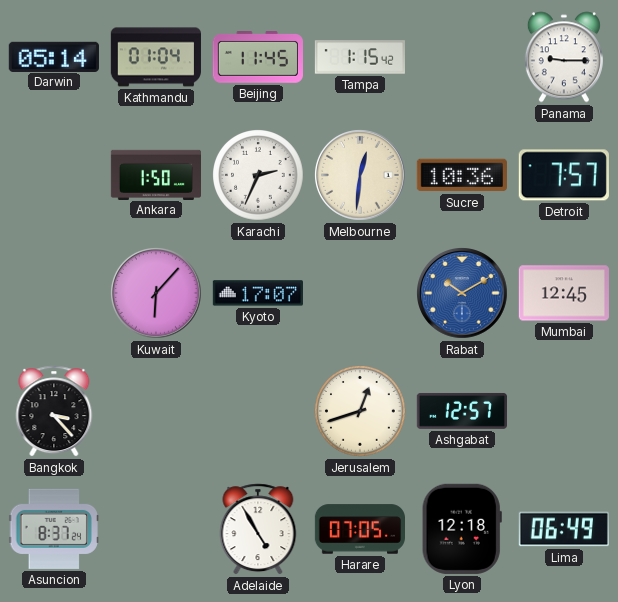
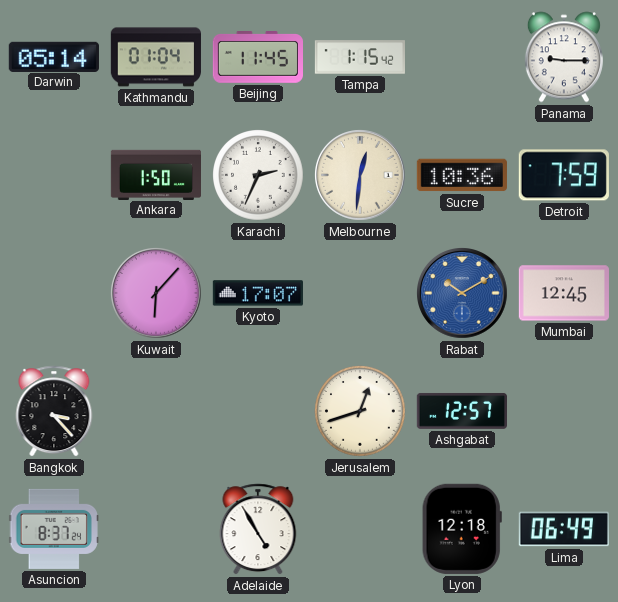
Detroit: 7:57 -> 7:59 (564, 175)
Harare: 07:05 -> none (359, 529)
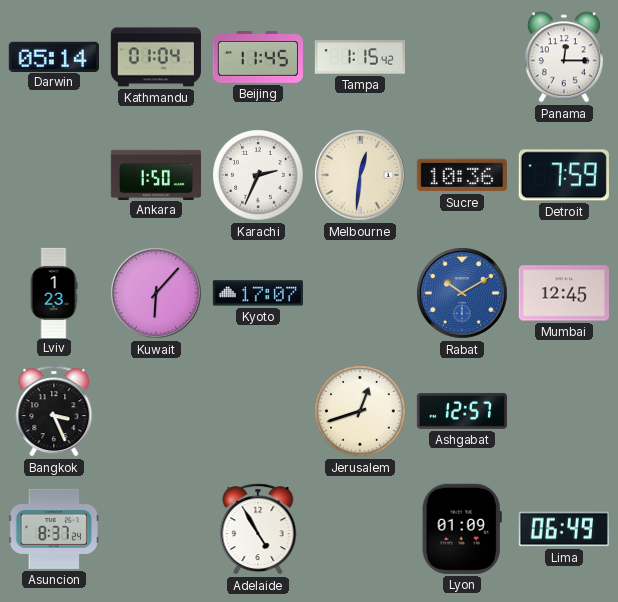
Panama: 9:15 -> 12:15 (564, 57)
Lviv: none -> 1:23 (54, 292)
Bangkok: 3:23 -> 3:26 (54, 411)
Lyon: 12:18 -> 01:09 (462, 529)
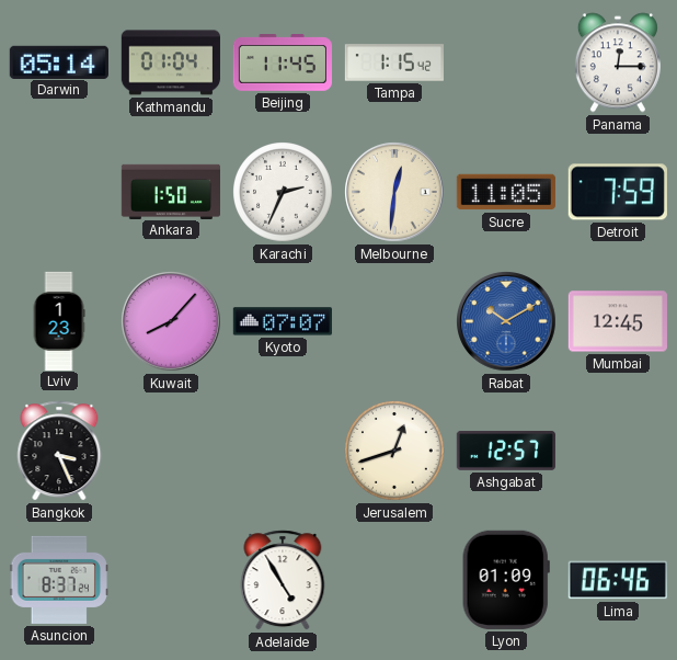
Sucre: 10:36 -> 11:05 (506, 192)
Kuwait: 6:07 -> 8:07 (172, 322)
Kyoto: 17:07 -> 07:07 (283, 321)
Lima: 06:49 -> 06:46 (618, 580)
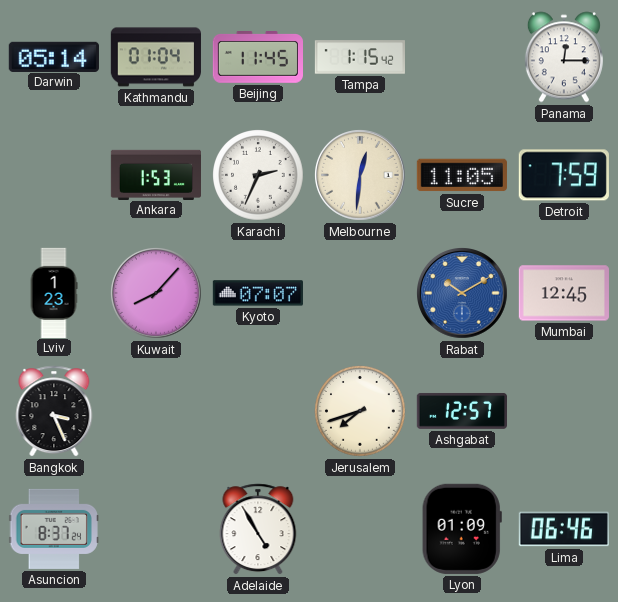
Ankara: 1:50 -> 1:53 (155, 174)
Jerusalem: 12:42 -> 7:42 (361, 412)
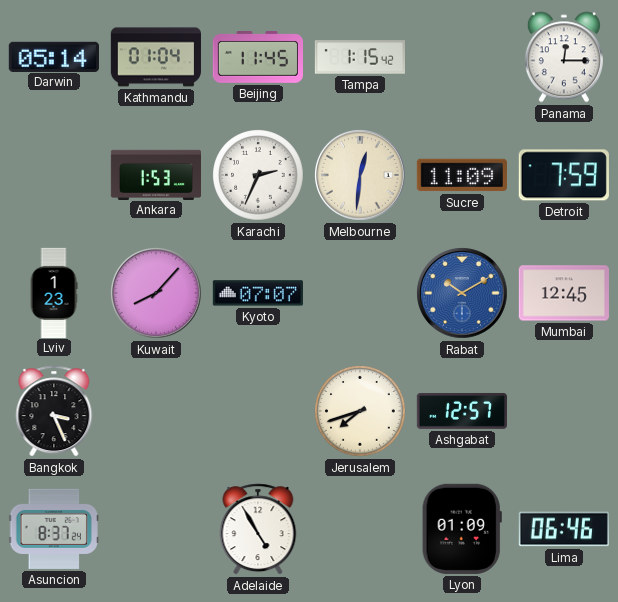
Sucre: 11:05 -> 11:09 (462, 175)
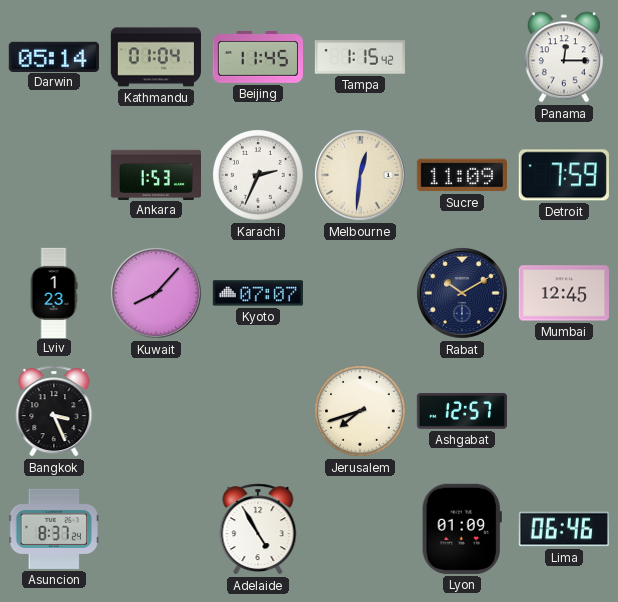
Rabat dial: blue -> navy (463, 294)
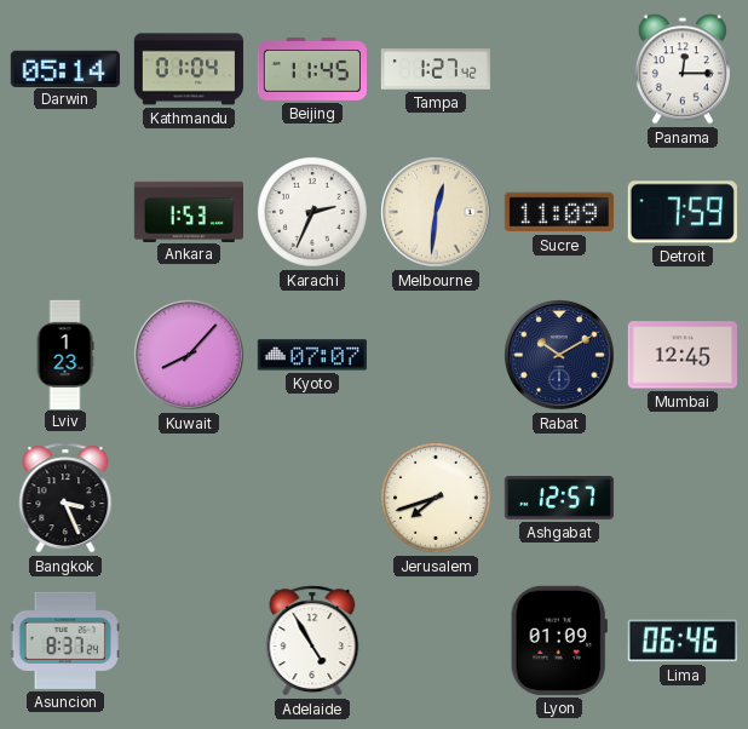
Tampa: 1:15 -> 1:27 (435, 69)
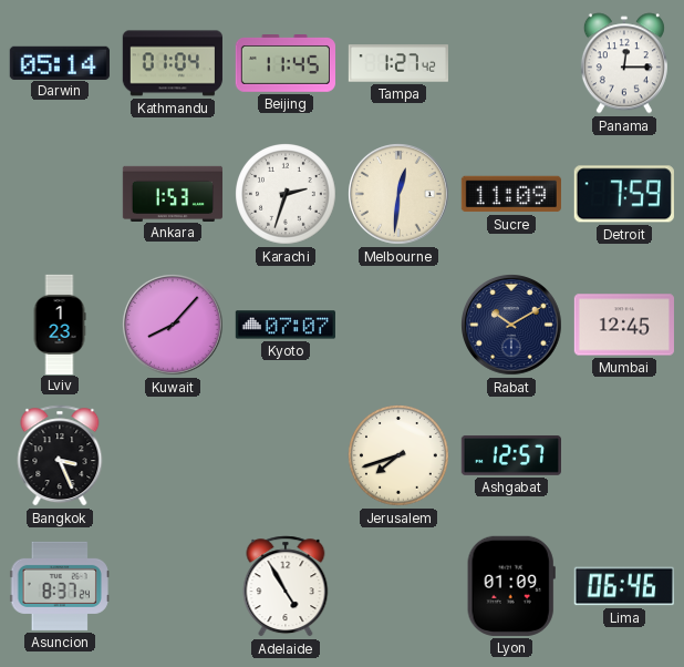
Karachi: 2:34 -> 2:33 (287, 195)
